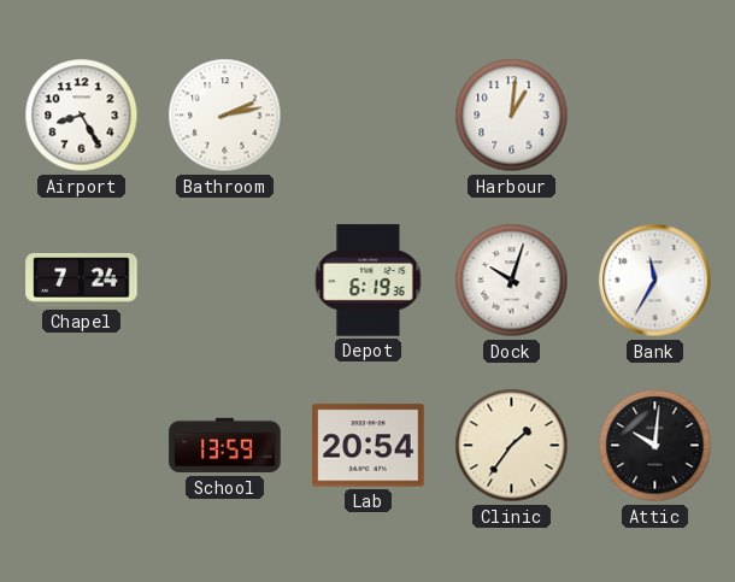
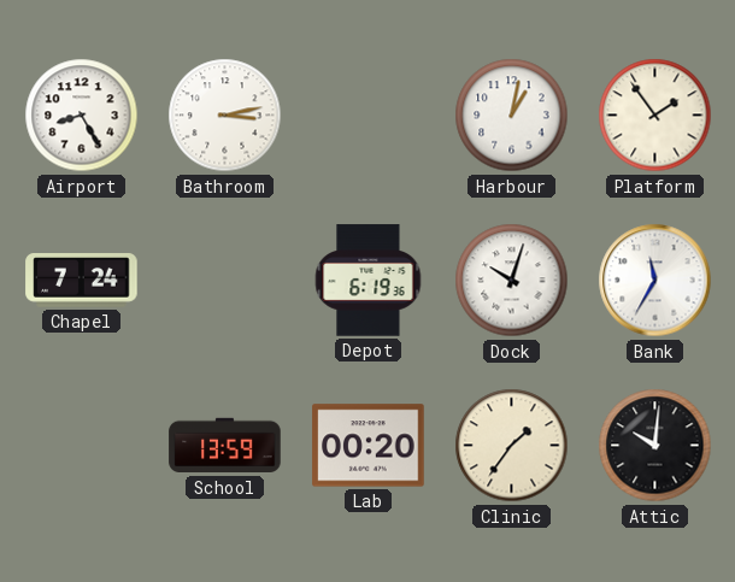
Bathroom: 2:13 -> 3:13 (225, 116)
Harbour: 1:01 -> 1:02 (512, 116)
Platform: none -> 1:54 (655, 116)
Lab: 20:54 -> 00:20 (369, 446)
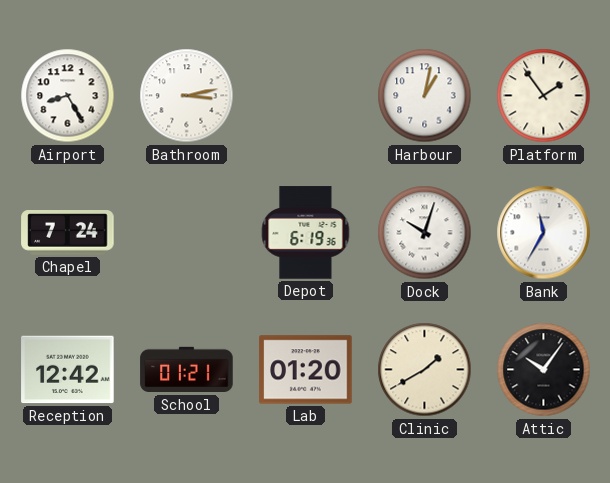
Reception: none -> 12:42 (68, 370)
School: 13:59 -> 01:21 (187, 370)
Lab: 00:20 -> 01:20 (306, 370)
Clinic: 1:36 -> 1:40 (425, 370)
Attic: 10:01 -> 10:06 (544, 370)
